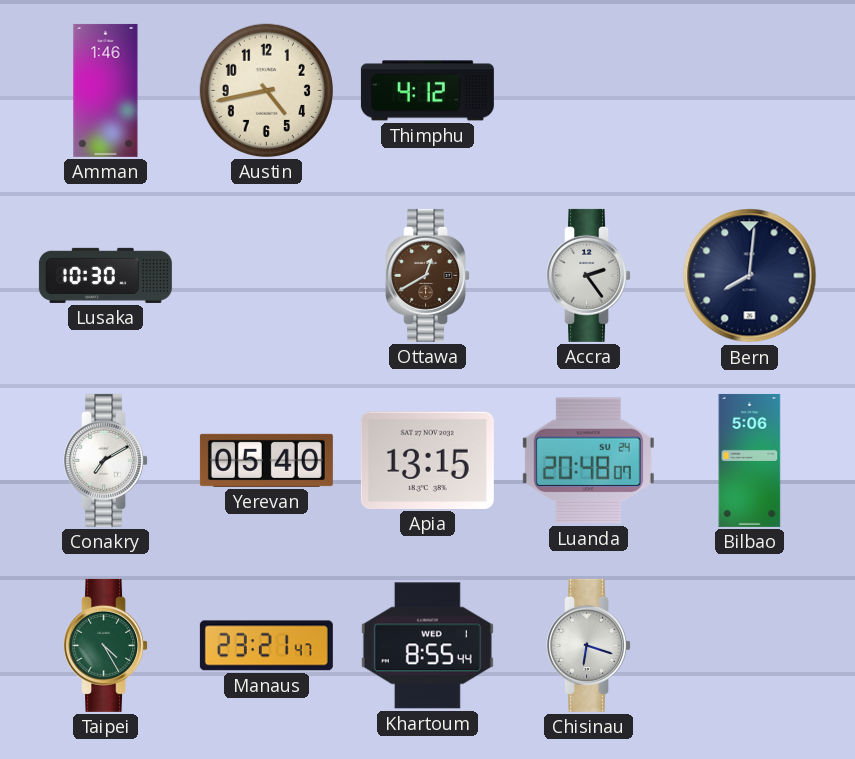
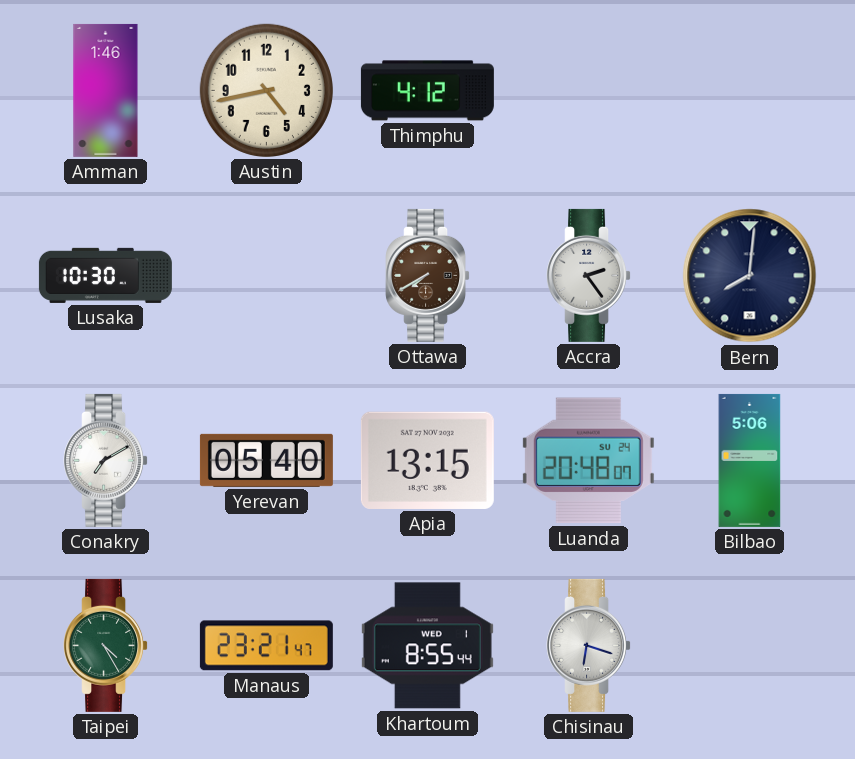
Ottawa: 12:40 -> 7:40 (428, 275)
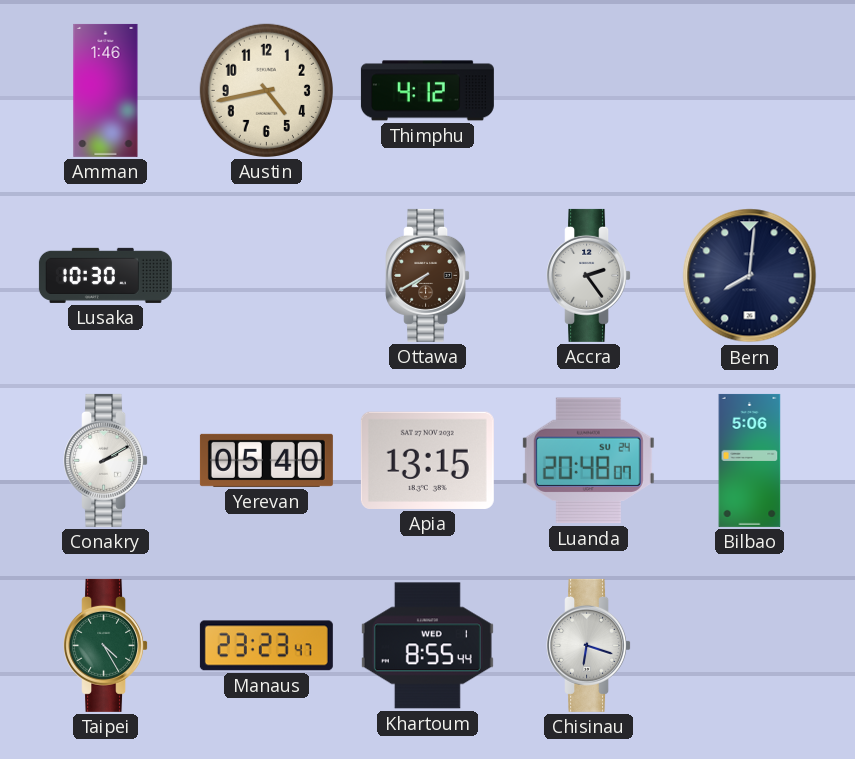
Conakry: 7:10 -> 2:10 (106, 460)
Manaus: 23:21 -> 23:23 (266, 646)
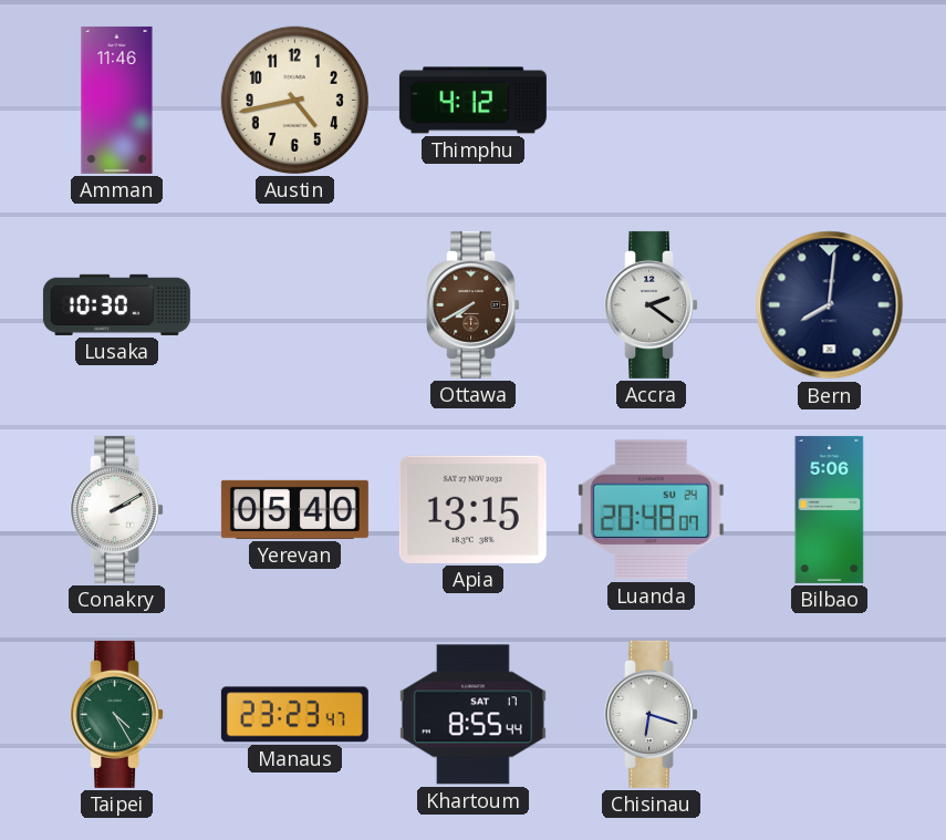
Amman: 1:46 -> 11:46 (117, 100)
Accra: 2:24 -> 2:21 (652, 304)
Khartoum date: WED 1 -> SAT 17 (472, 715)
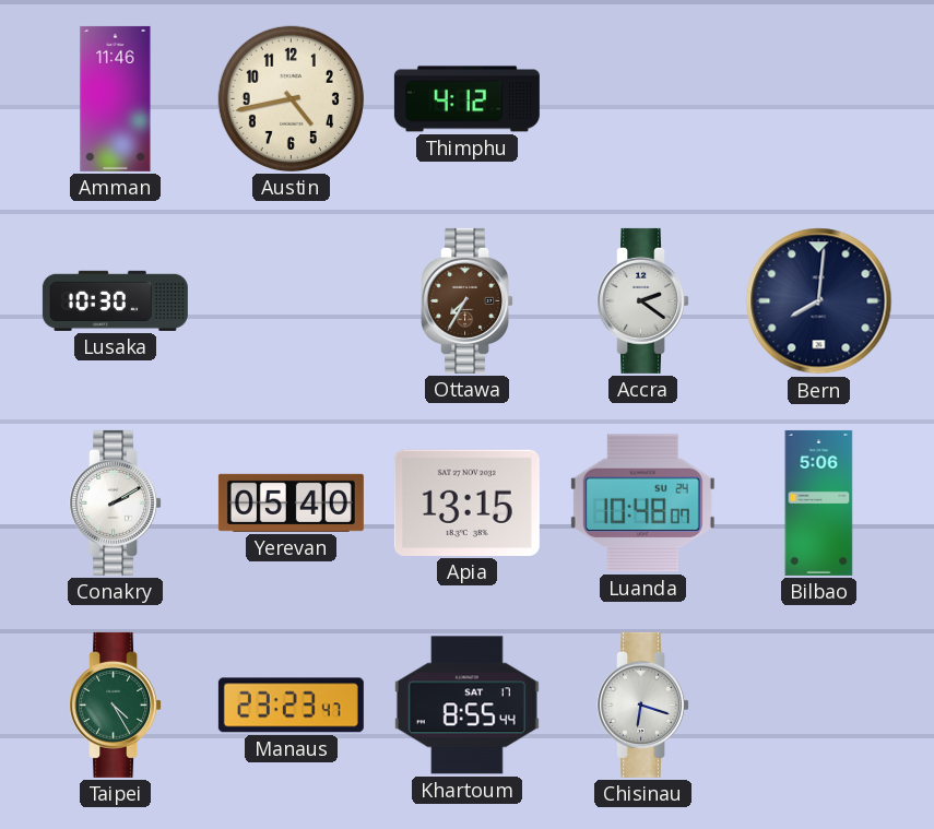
Ottawa: 7:40 -> 7:35 (468, 300)
Luanda: 20:48 -> 10:48 (642, 504)
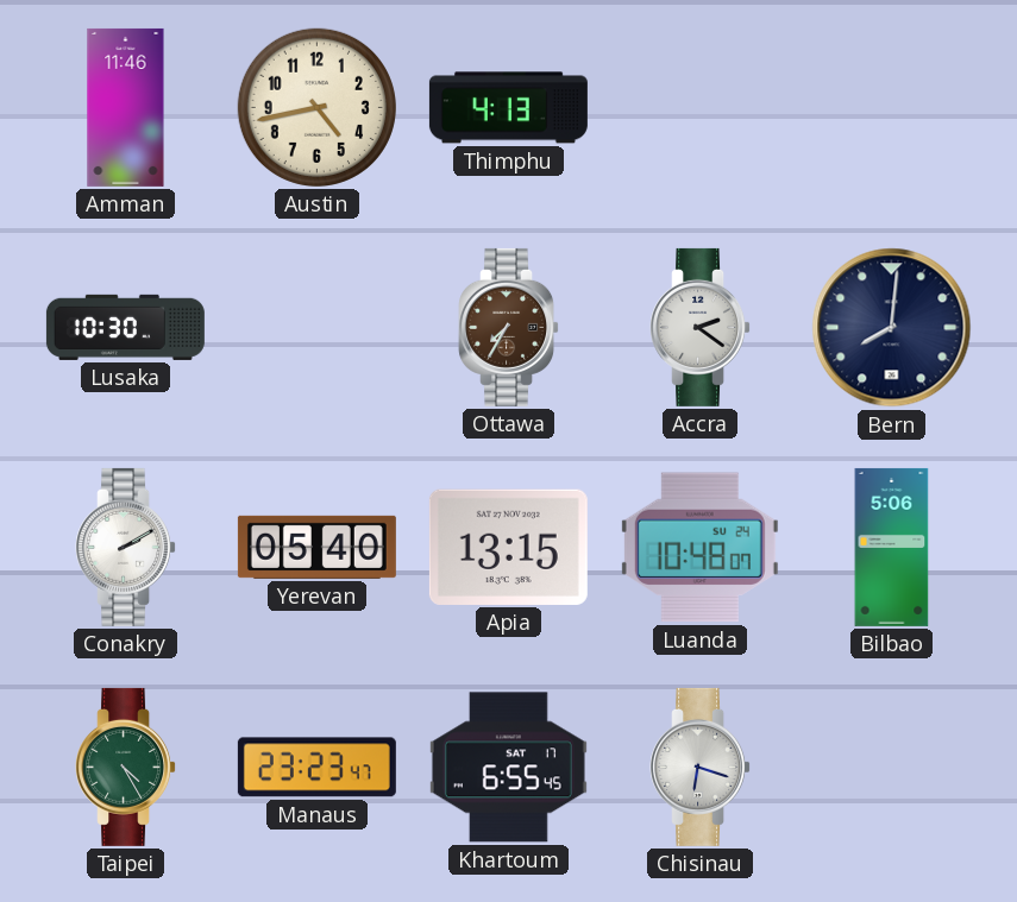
Thimphu: 4:12 -> 4:13 (508, 108)
Khartoum: 8:55 -> 6:55 (508, 768)
